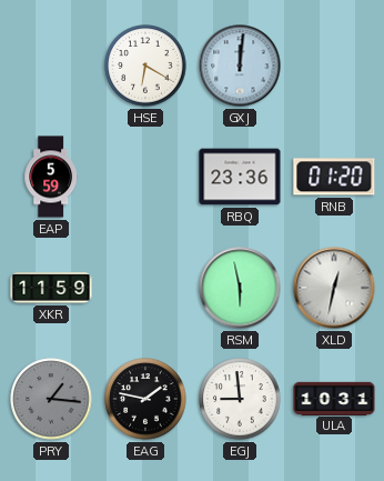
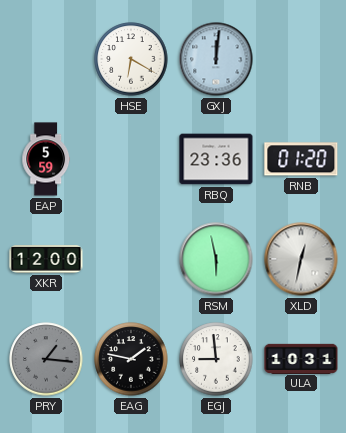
XKR: 11:59 -> 12:00 (46, 259)
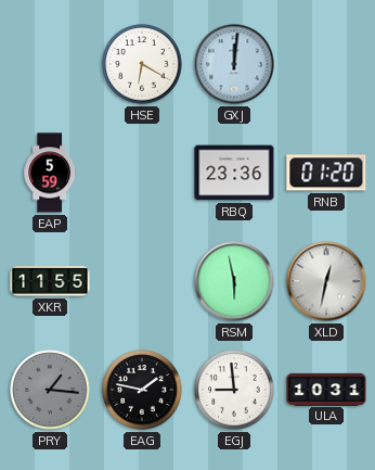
XKR: 12:00 -> 11:55 (50, 281)
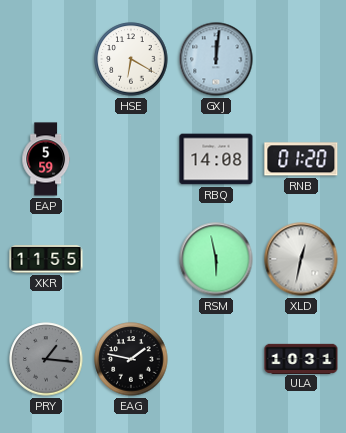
RBQ: 23:36 -> 14:08 (216, 159)
EGJ: 8:59 -> none (234, 390)
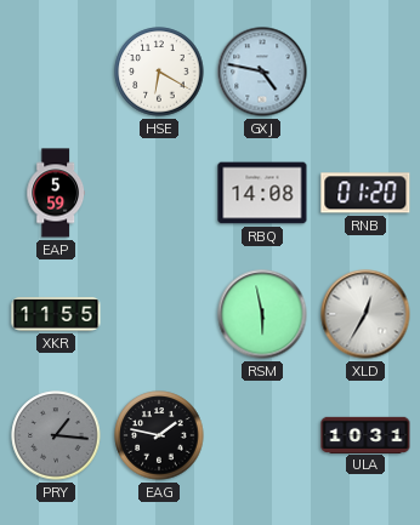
GXJ: 12:01 -> 4:47 (262, 72)
XLD: 12:32 -> 12:35 (365, 314)
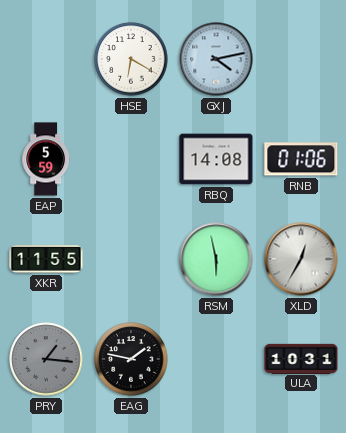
GXJ: 4:47 -> 4:13 (216, 59)
RNB: 01:20 -> 01:06 (301, 159)
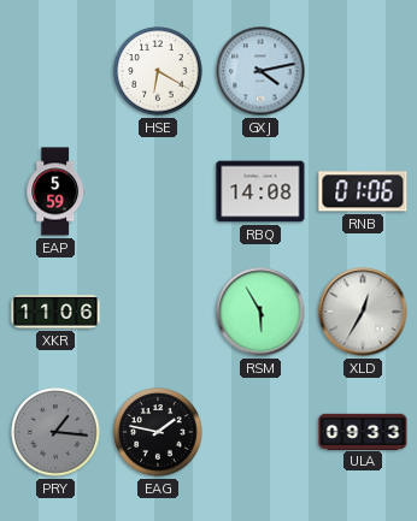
XKR: 11:55 -> 11:06 (55, 312)
RSM: 5:58 -> 5:55 (260, 312)
ULA: 10:31 -> 09:33 (363, 431)
